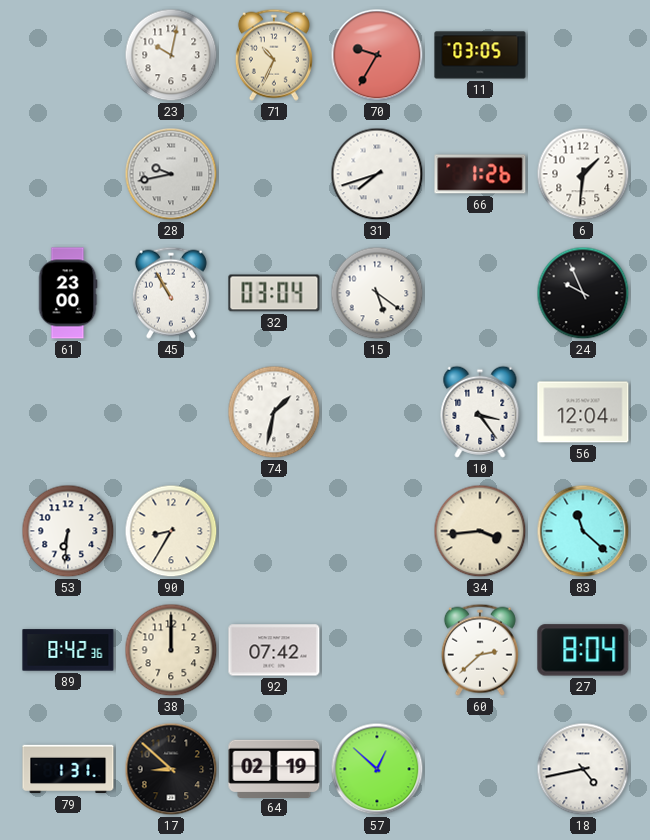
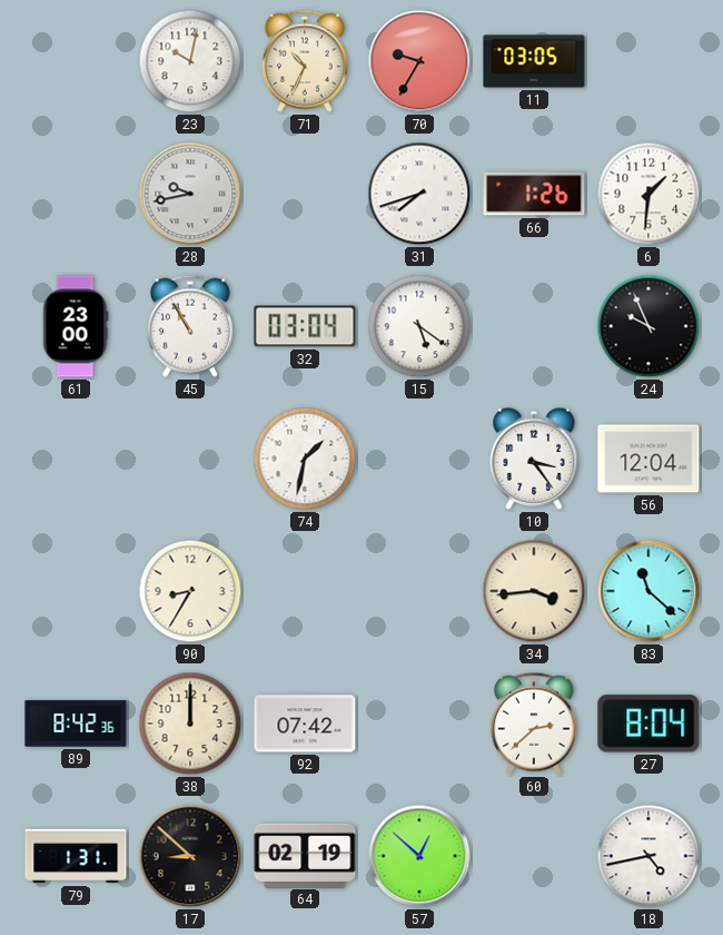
53: 6:31 -> none (68, 531)
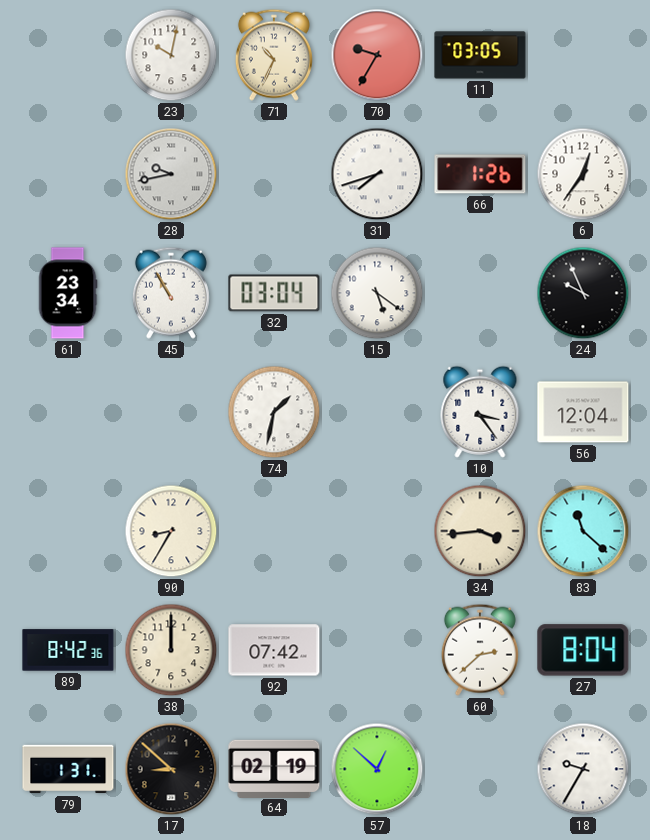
6: 1:31 -> 12:36 (583, 174)
61: 23:00 -> 23:34 (68, 293)
18: 4:43 -> 9:35 (583, 769)
